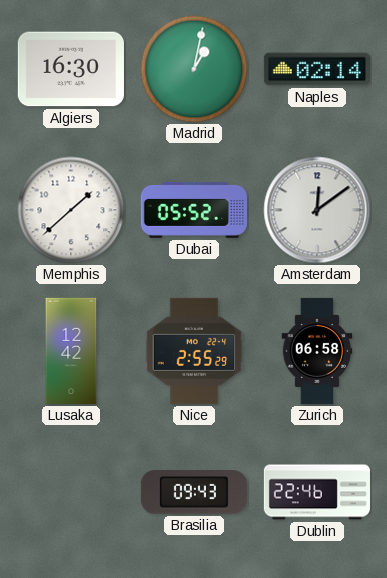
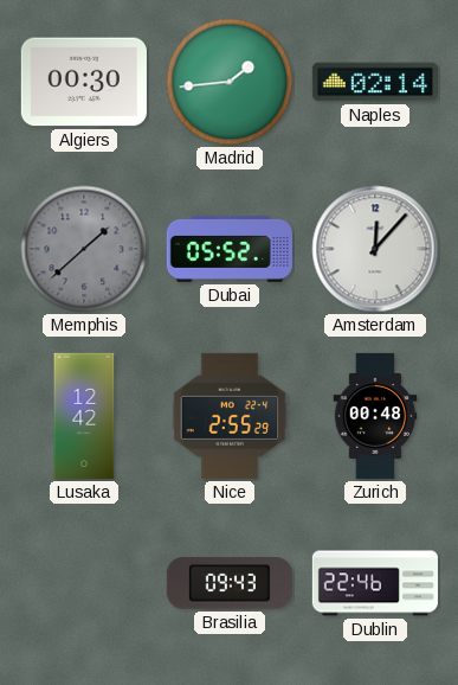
Algiers: 16:30 -> 00:30 (84, 82)
Madrid: 1:02 -> 1:44 (230, 82)
Memphis dial: white -> grey (84, 249)
Amsterdam: 12:09 -> 12:07 (375, 249)
Zurich: 06:58 -> 00:48 (375, 416)
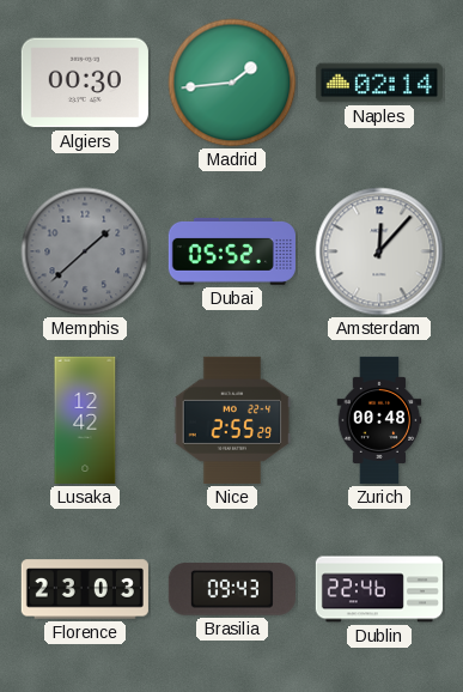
Florence: none -> 23:03 (85, 589)
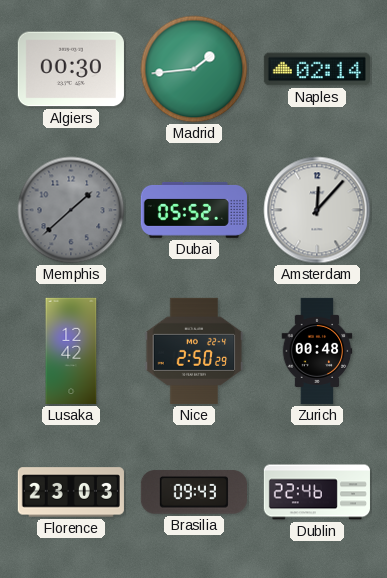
Nice: 2:55 -> 2:50 (194, 351)
